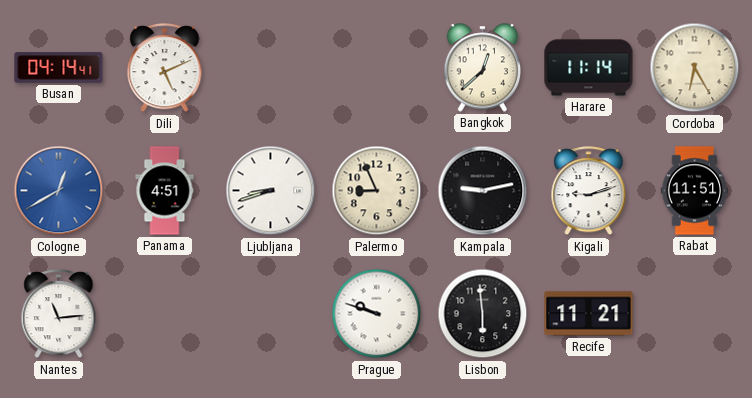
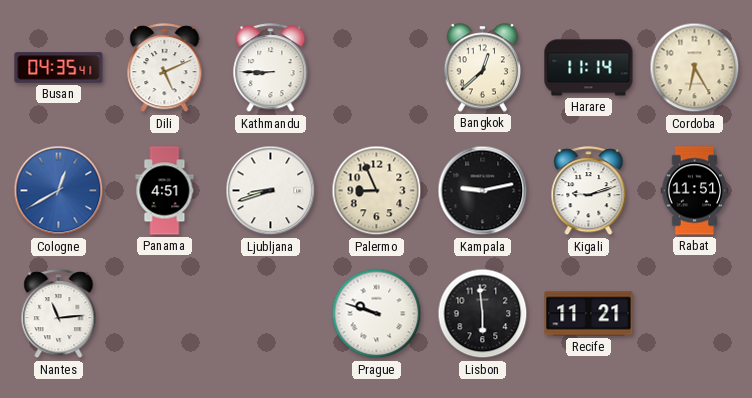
Busan: 04:14 -> 04:35 (59, 68)
Kathmandu: none -> 8:45 (271, 68)
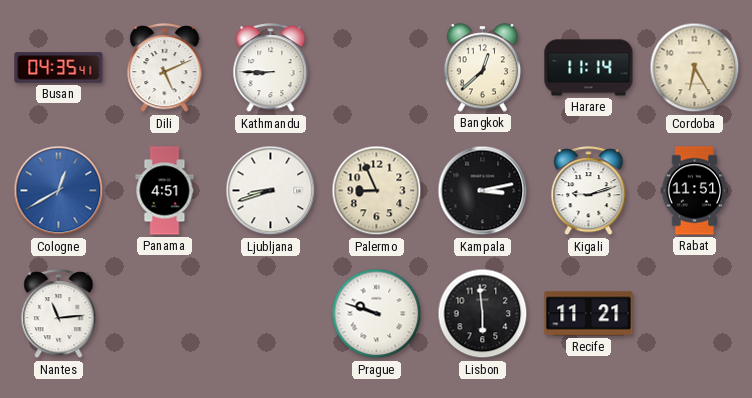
Kampala: 9:13 -> 3:13 (483, 191)
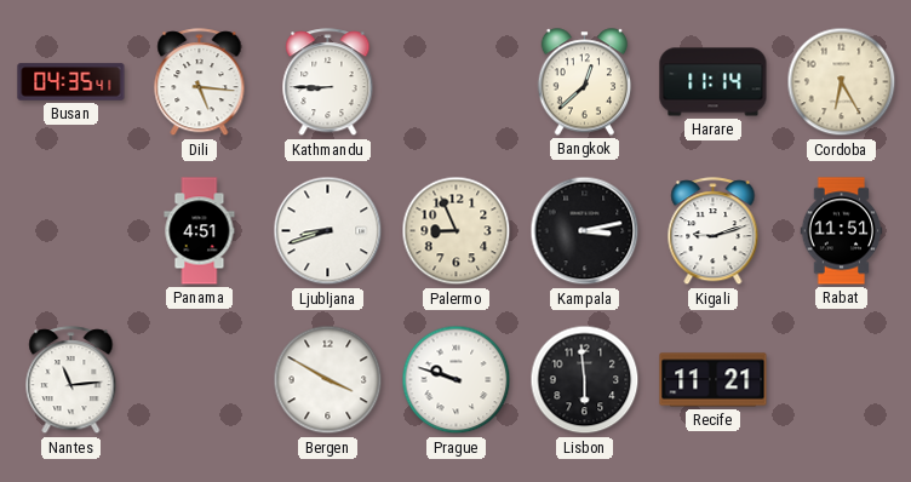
Dili: 5:11 -> 5:16 (200, 82)
Cologne: 12:40 -> none (59, 191)
Bergen: none -> 3:50 (328, 380)
